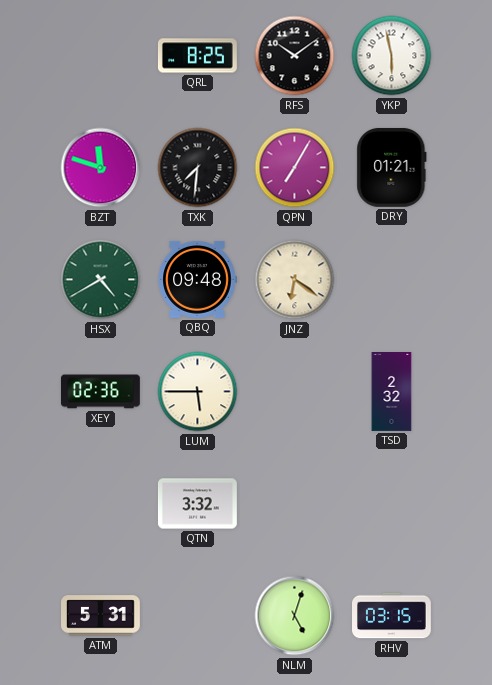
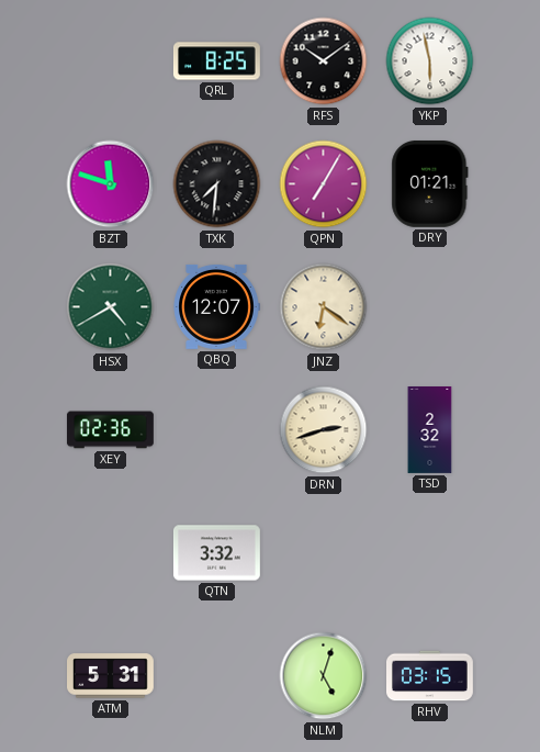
QBQ: 09:48 -> 12:07 (216, 306)
LUM: 5:45 -> none (198, 392)
DRN: none -> 2:42 (324, 430)
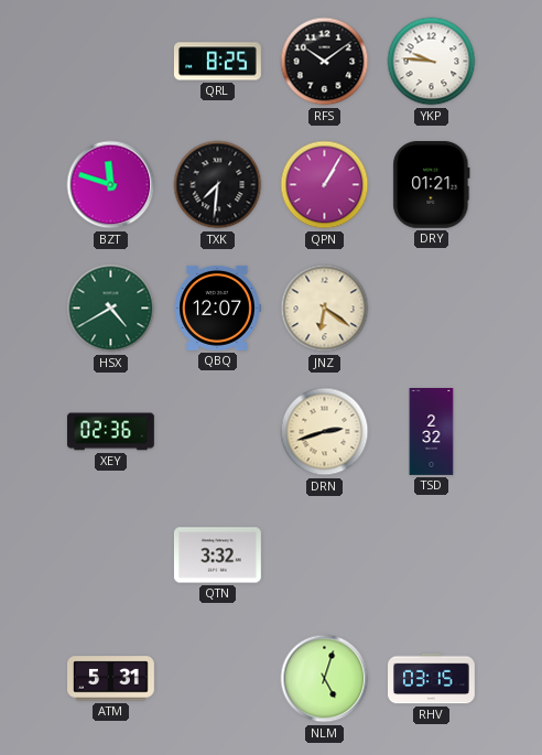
YKP: 5:58 -> 9:46 (432, 62)
QPN: 7:05 -> 1:05 (325, 185)
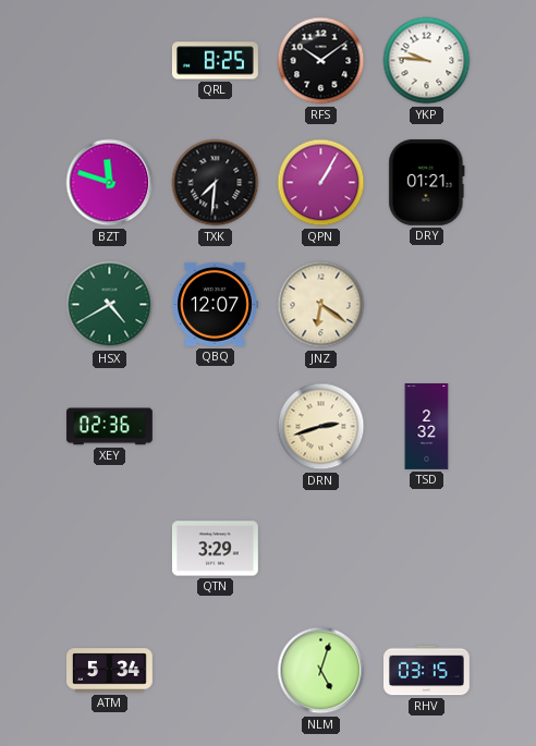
QTN: 3:32 -> 3:29 (215, 549)
ATM: 5:31 -> 5:34 (110, 671)
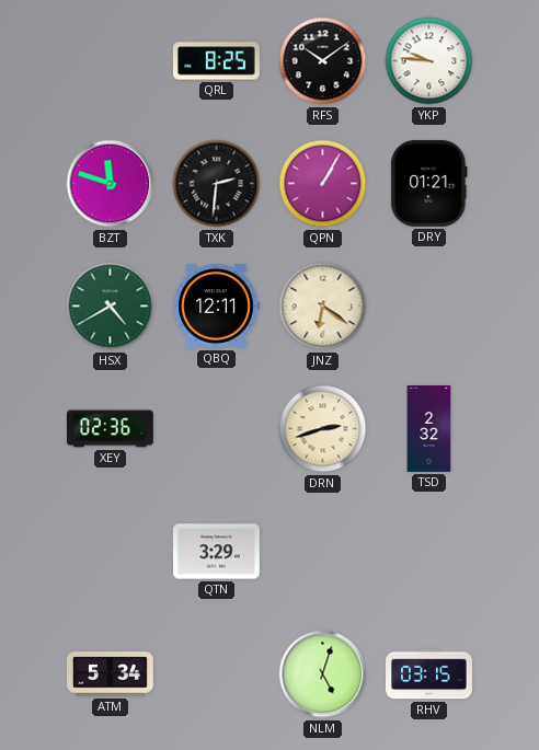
TXK: 7:31 -> 2:31 (217, 184)
QBQ: 12:07 -> 12:11 (216, 305)
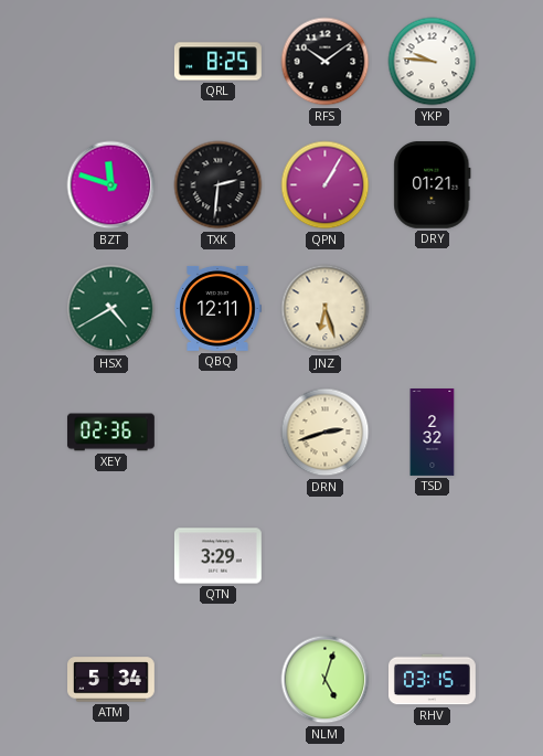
JNZ: 6:21 -> 6:27 (326, 309)
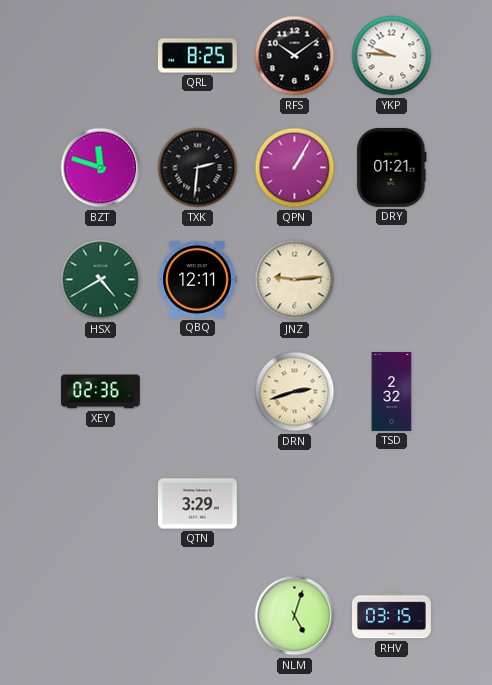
JNZ: 6:27 -> 9:14 (295, 280)
ATM: 5:34 -> none (111, 680)
